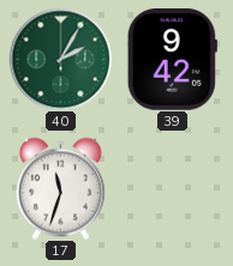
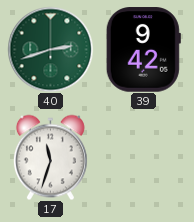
40: 2:05 -> 2:42 (50, 49)
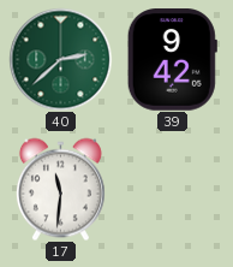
40: 2:42 -> 2:38 (60, 59)
17: 11:33 -> 11:31 (60, 189)
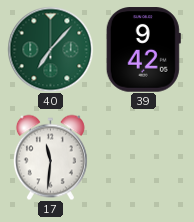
40: 2:38 -> 7:07 (50, 49)
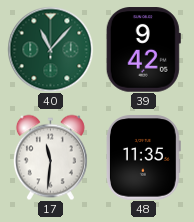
40: 7:07 -> 11:07 (50, 49)
48: none -> 11:35 (144, 158)
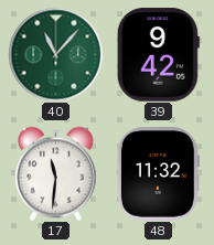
48: 11:35 -> 11:32 (159, 174)
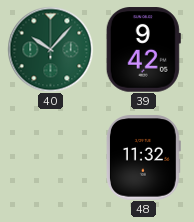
40: 11:07 -> 10:07 (50, 49)
17: 11:31 -> none (55, 173)
